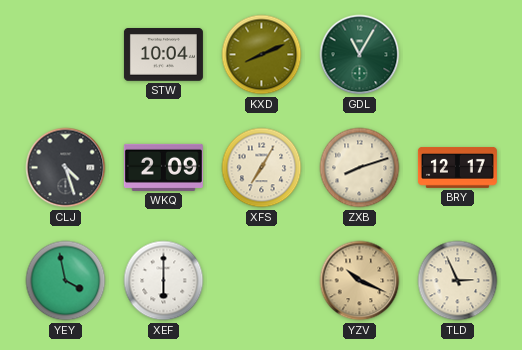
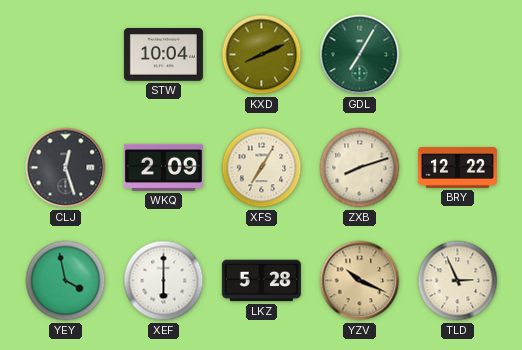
GDL: 11:05 -> 7:05 (360, 55)
CLJ: 4:27 -> 12:27 (66, 168)
BRY: 12:17 -> 12:22 (457, 168)
LKZ: none -> 5:28 (261, 281)
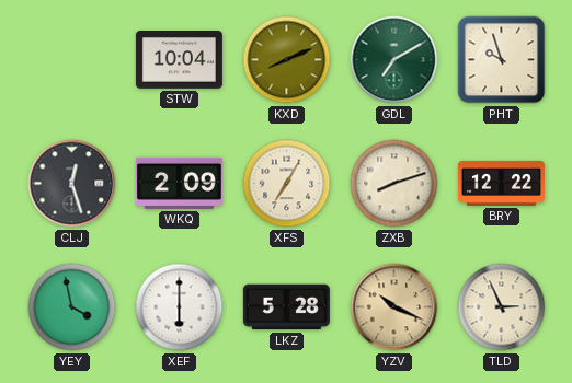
GDL: 7:05 -> 7:10 (394, 60)
PHT: none -> 9:57 (502, 60)
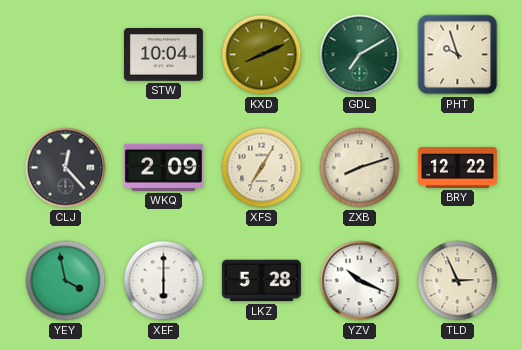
CLJ: 12:27 -> 12:23 (66, 168)
YZV dial: champagne -> white (360, 281)
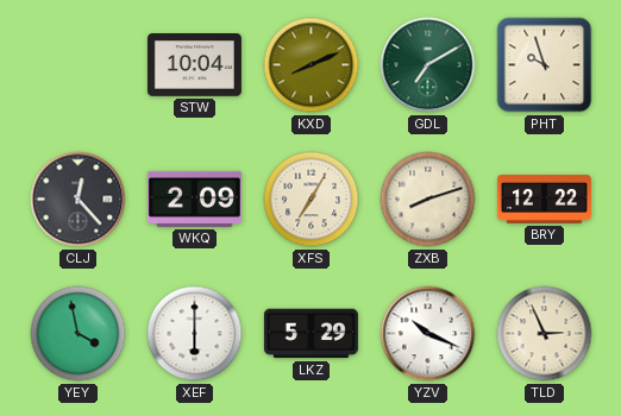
LKZ: 5:28 -> 5:29 (310, 334)
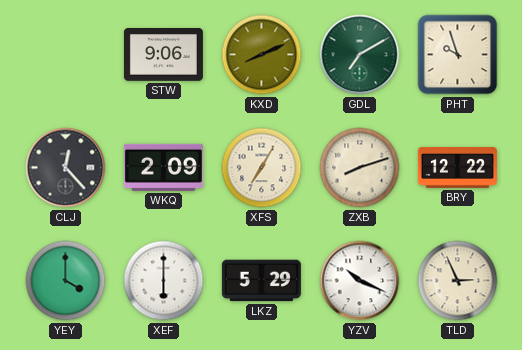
STW: 10:04 -> 9:06 (163, 55)
YEY: 3:58 -> 4:00 (66, 281)
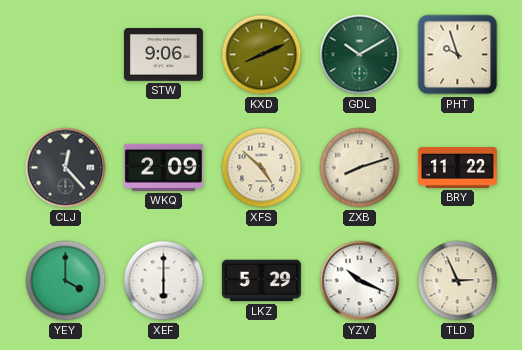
GDL: 7:10 -> 10:10 (360, 55)
XFS: 7:05 -> 4:52 (262, 168)
BRY: 12:22 -> 11:22 (457, 168)
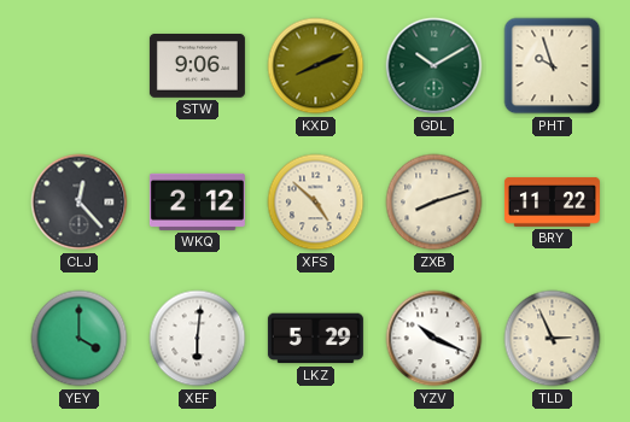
WKQ: 2:09 -> 2:12 (197, 201)
XEF: 6:00 -> 6:01 (198, 339)
